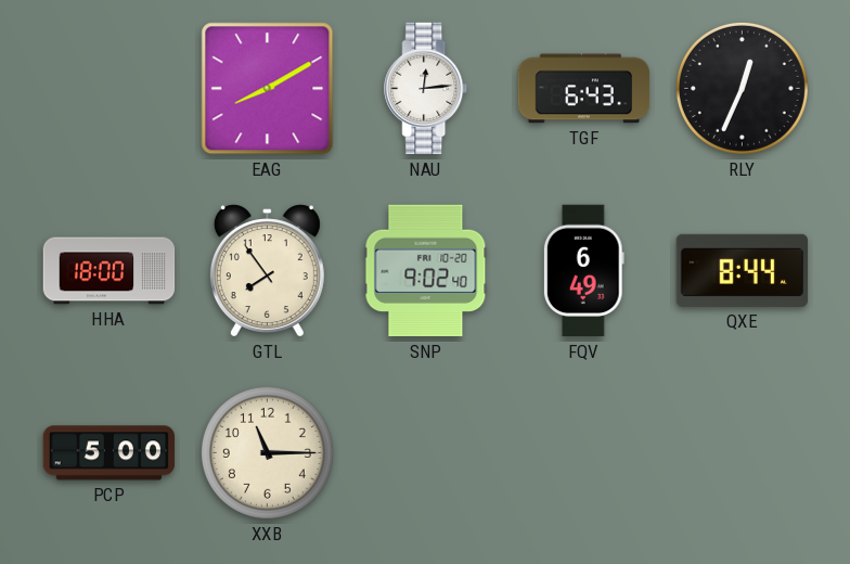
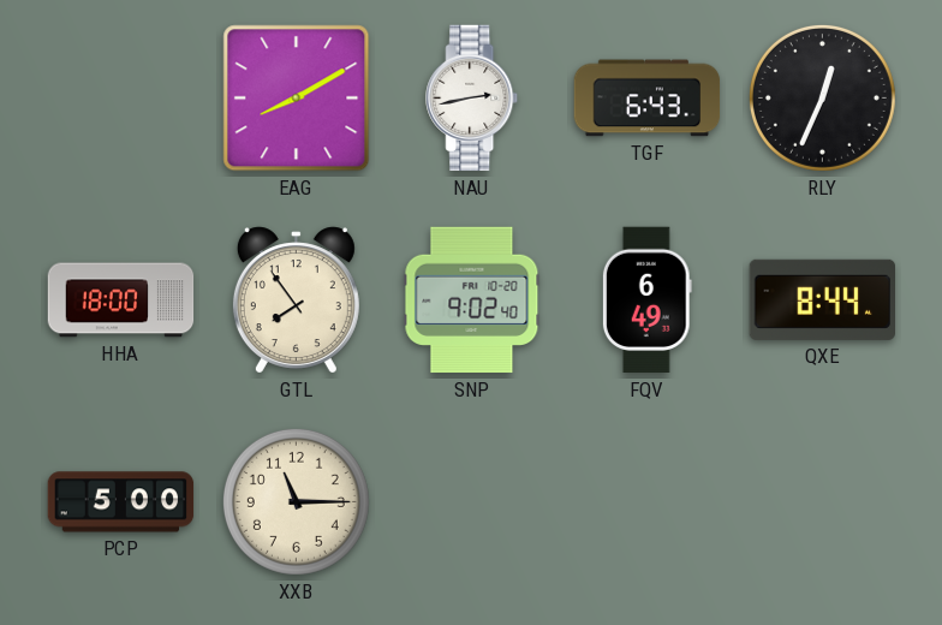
NAU: 12:14 -> 2:43 (472, 99)
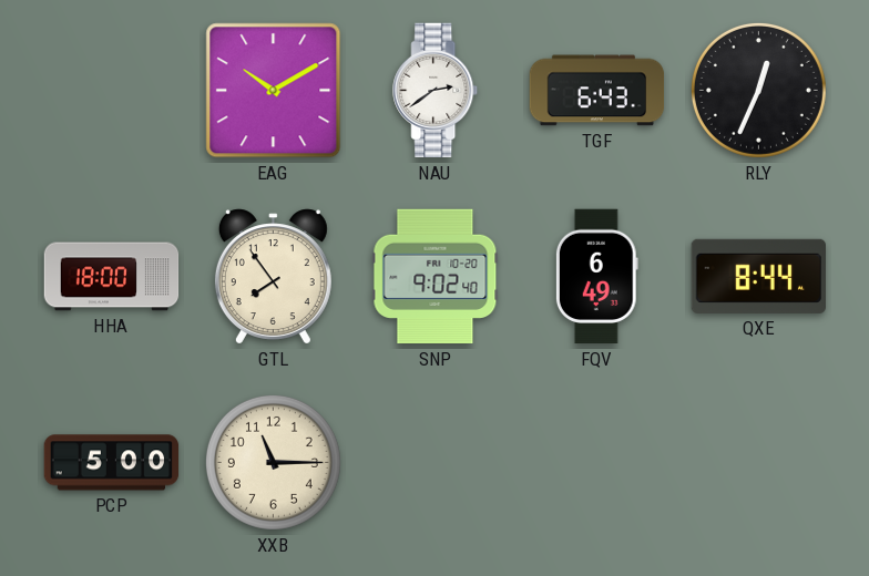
EAG: 8:10 -> 10:10 (274, 91)
NAU: 2:43 -> 2:39 (436, 91)
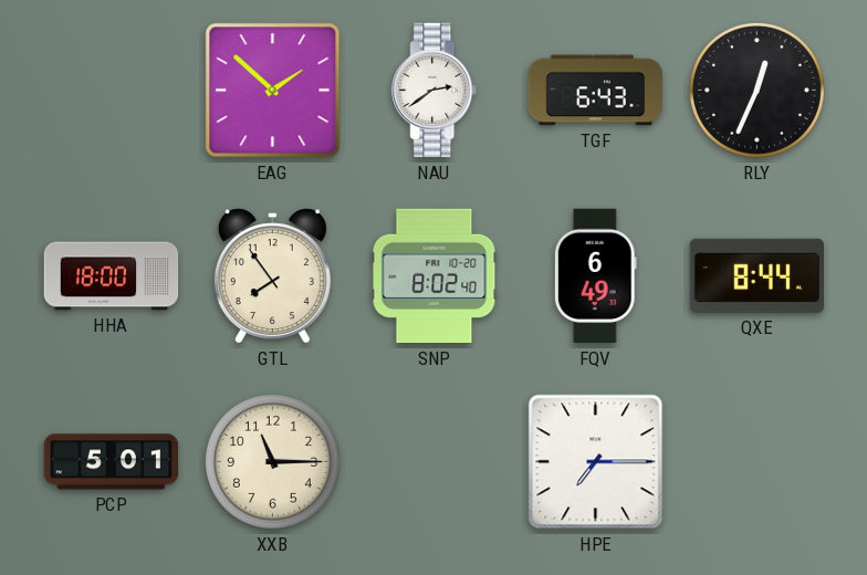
EAG: 10:10 -> 1:52 (273, 91)
SNP: 9:02 -> 8:02 (435, 276)
PCP: 5:00 -> 5:01 (112, 462)
HPE: none -> 7:15 (596, 462)
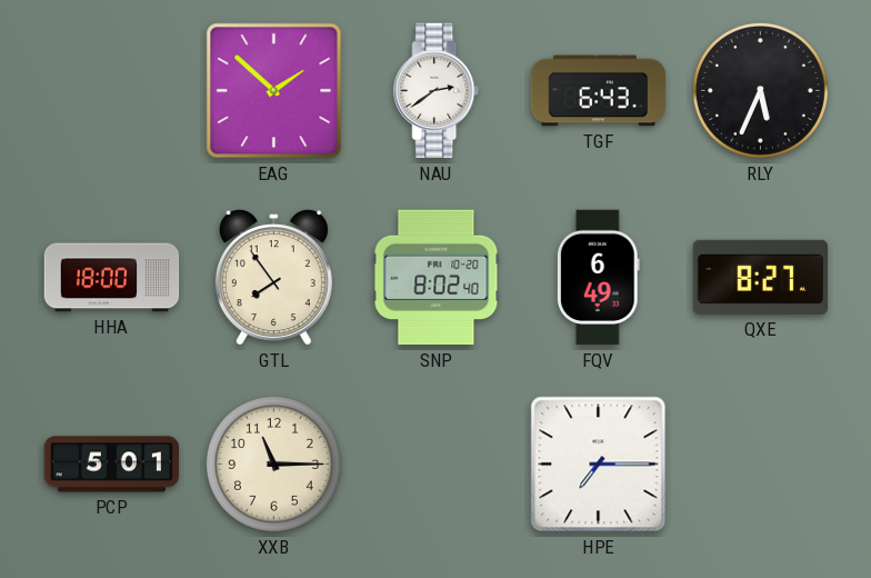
RLY: 12:34 -> 5:34 (760, 90)
QXE: 8:44 -> 8:27 (760, 277)
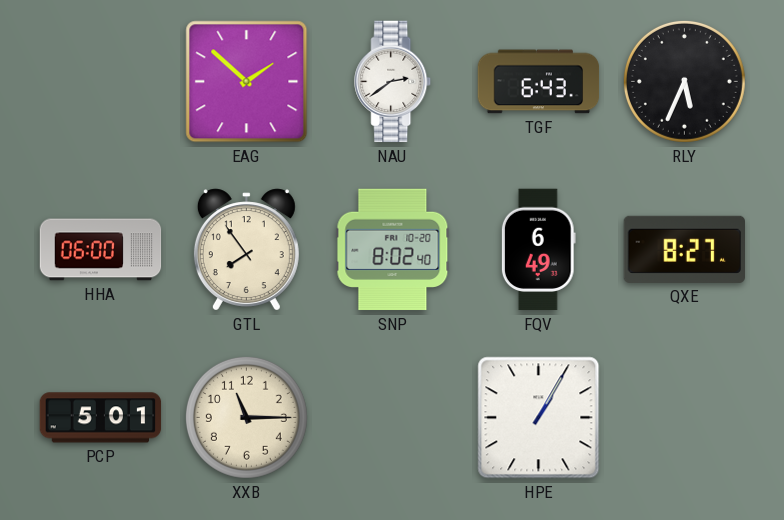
HHA: 18:00 -> 06:00 (101, 250)
HPE: 7:15 -> 1:05 (539, 418)
